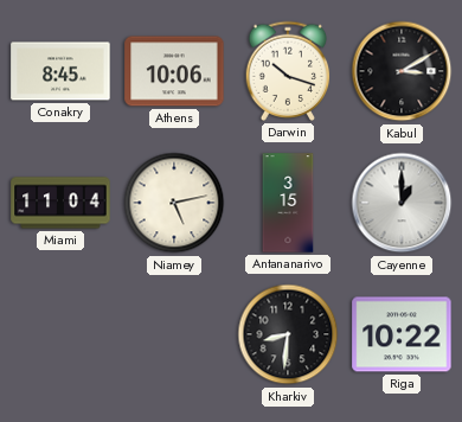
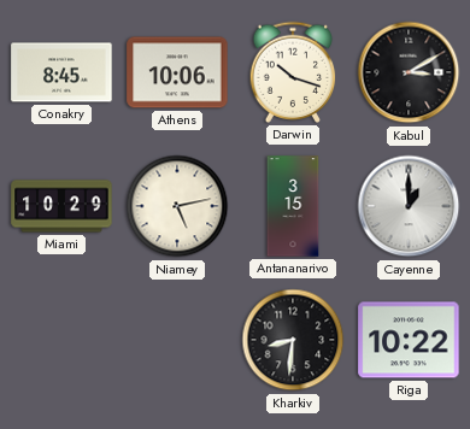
Miami: 11:04 -> 10:29 (61, 206)
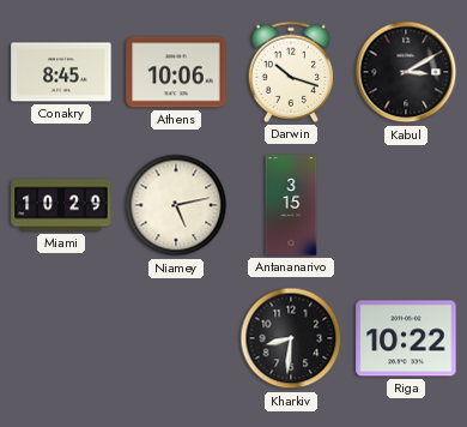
Cayenne: 1:00 -> none (409, 206)
